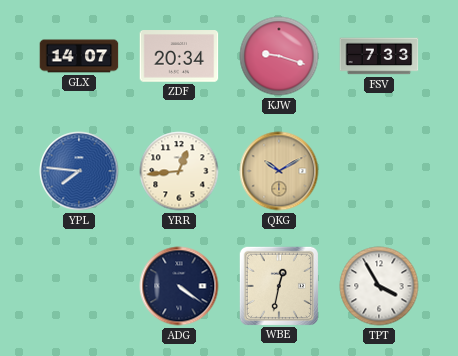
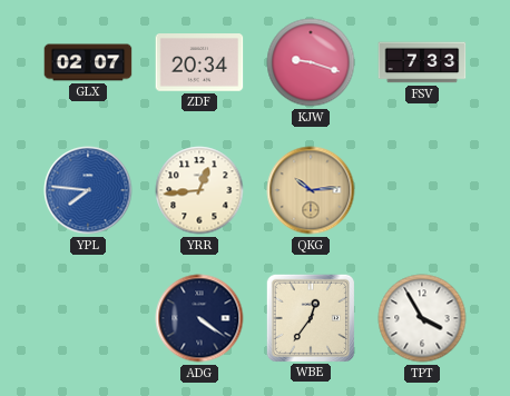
GLX: 14:07 -> 02:07 (88, 62)
QKG: 10:10 -> 10:14 (311, 190)
WBE: 12:32 -> 12:36 (310, 317)
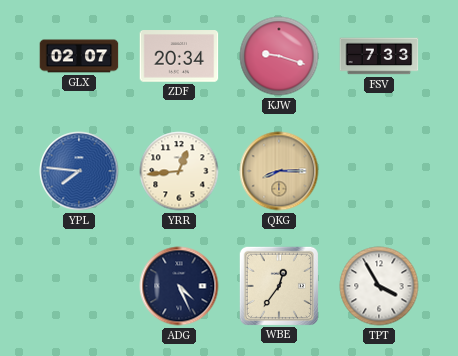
QKG: 10:14 -> 8:15 (279, 171)
ADG: 4:21 -> 4:26 (179, 286)
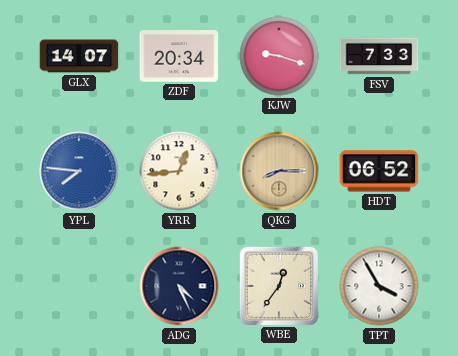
GLX: 02:07 -> 14:07 (79, 56)
HDT: none -> 06:52 (379, 171)
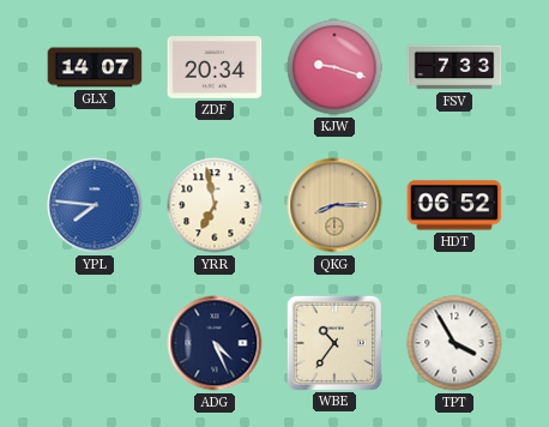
YRR: 12:44 -> 6:58 (215, 205)
WBE: 12:36 -> 10:36 (333, 342)
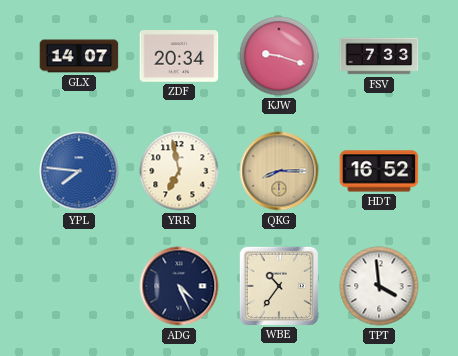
HDT: 06:52 -> 16:52 (379, 171)
TPT: 3:55 -> 3:59 (379, 286)
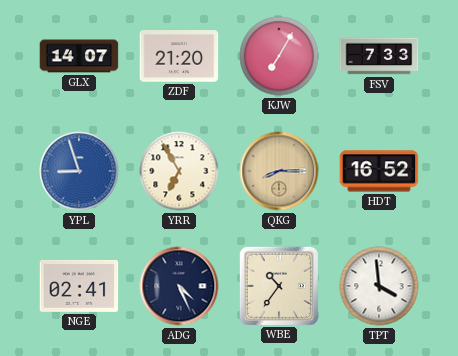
ZDF: 20:34 -> 21:20 (179, 56)
KJW: 9:18 -> 7:05 (279, 56)
YPL: 7:46 -> 8:57 (79, 171)
YRR: 6:58 -> 6:55 (179, 171)
NGE: none -> 02:41 (79, 286)
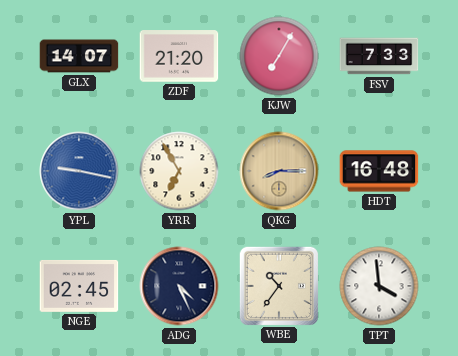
YPL: 8:57 -> 9:17 (79, 171)
HDT: 16:52 -> 16:48 (379, 171)
NGE: 02:41 -> 02:45 (79, 286)
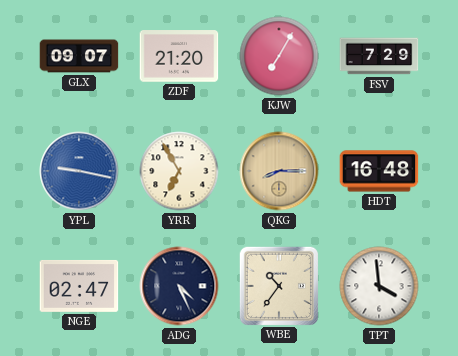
GLX: 14:07 -> 09:07 (79, 56)
FSV: 7:33 -> 7:29 (379, 56)
NGE: 02:45 -> 02:47 (79, 286)
